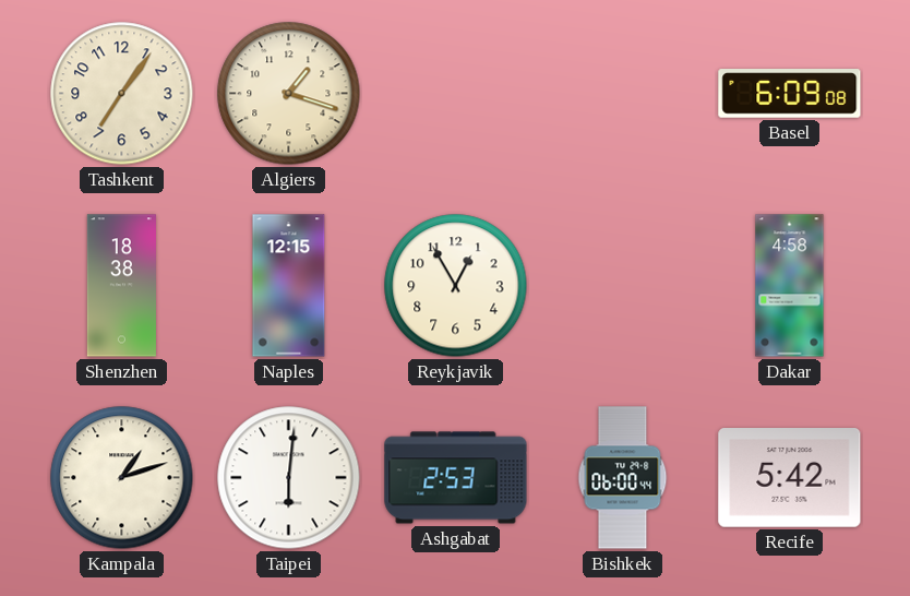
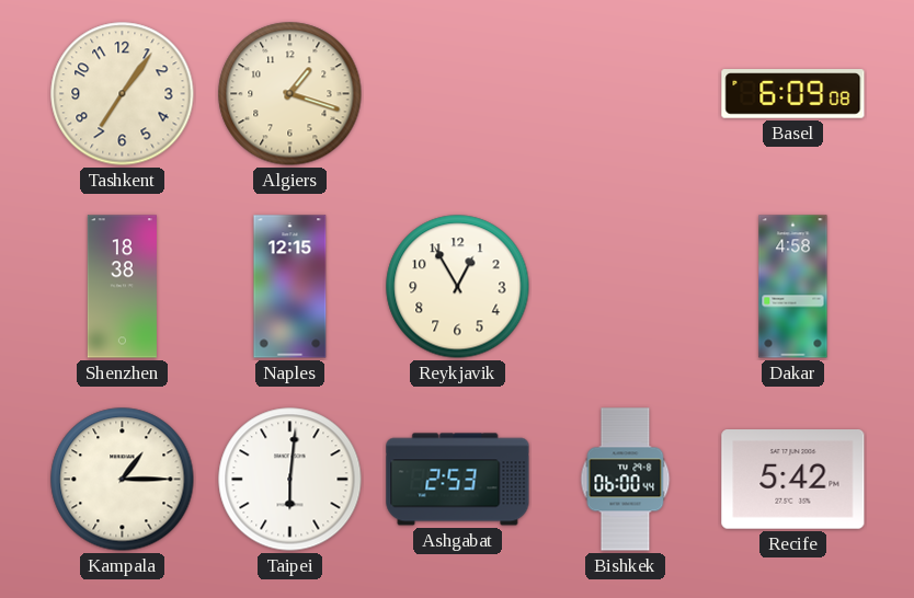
Kampala: 1:12 -> 1:15 (123, 480)
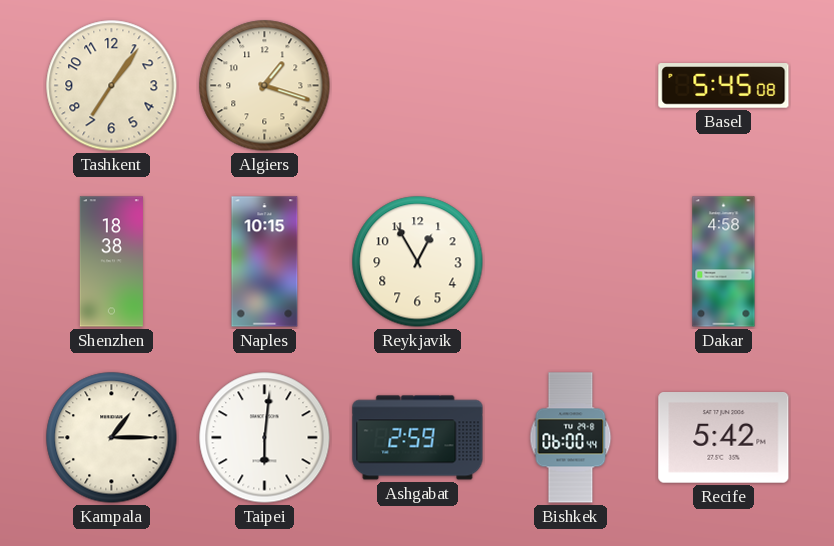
Basel: 6:09 -> 5:45 (724, 86)
Naples: 12:15 -> 10:15 (265, 262)
Ashgabat: 2:53 -> 2:59 (418, 438)
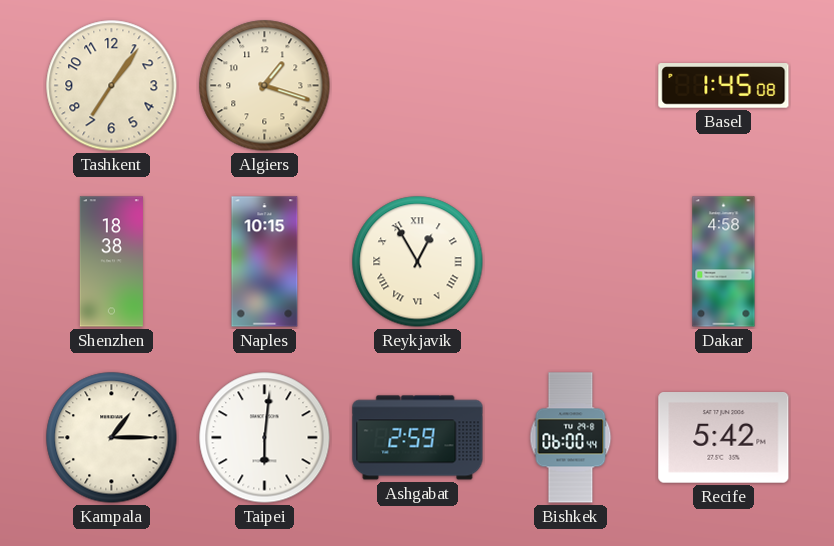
Basel: 5:45 -> 1:45 (724, 86)
Reykjavik numerals: Arabic -> Roman (418, 262)
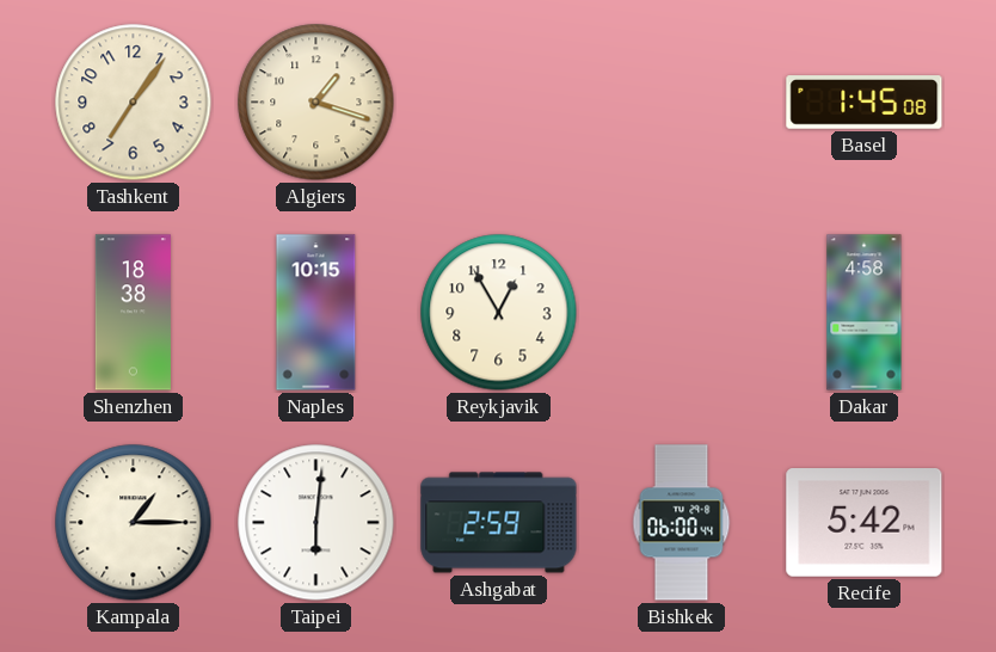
Reykjavik numerals: Roman -> Arabic (499, 313)
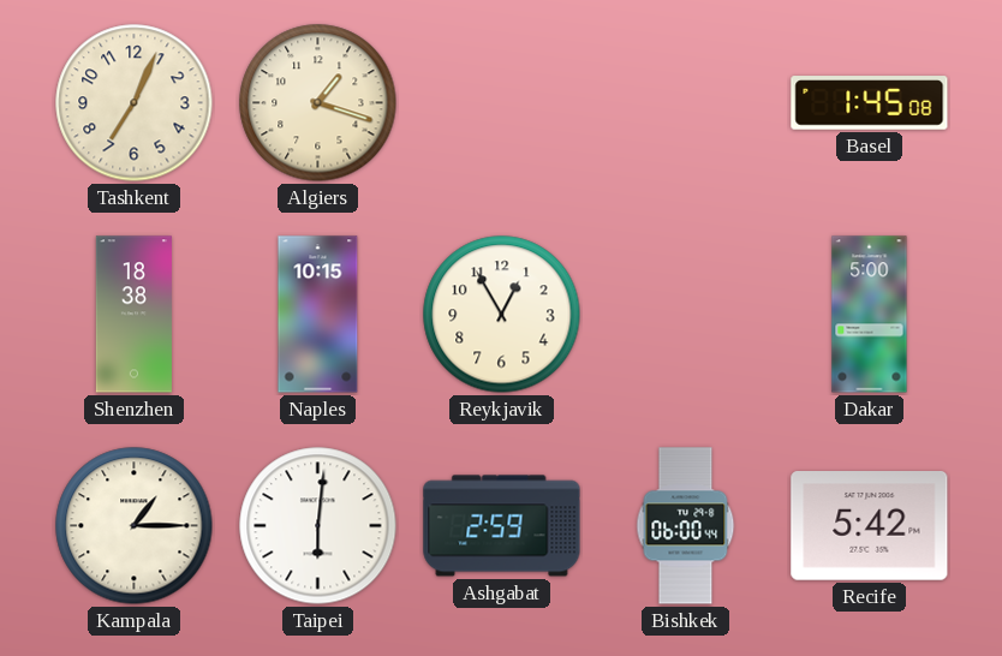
Tashkent: 7:06 -> 7:04 (135, 103)
Dakar: 4:58 -> 5:00 (870, 315)
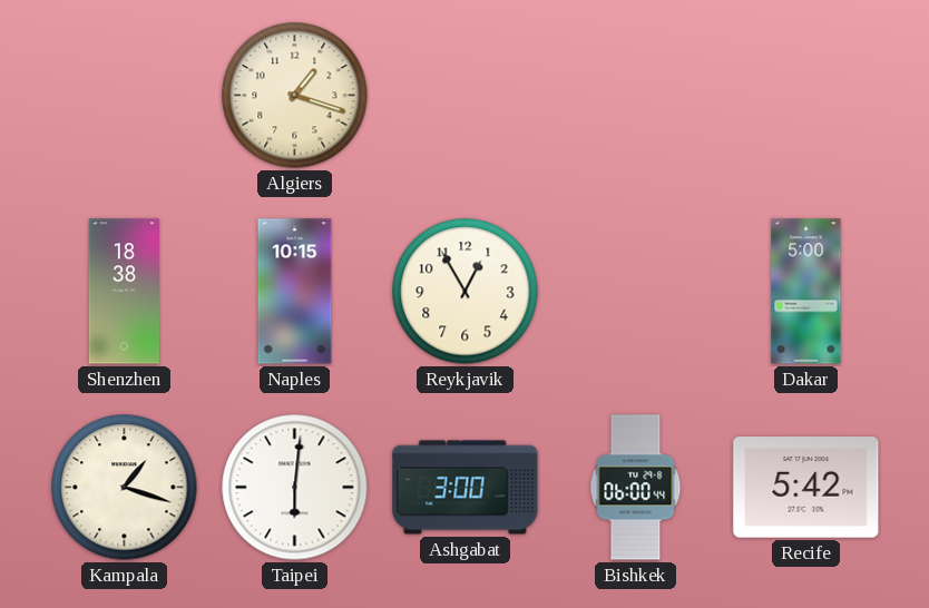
Tashkent: 7:04 -> none (135, 103)
Basel: 1:45 -> none (870, 103)
Kampala: 1:15 -> 1:18 (125, 488)
Ashgabat: 2:59 -> 3:00 (466, 488)
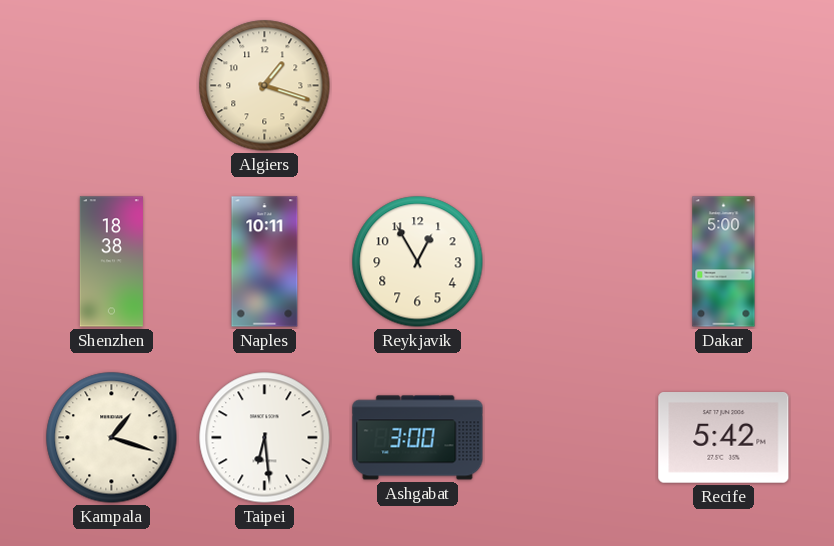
Naples: 10:15 -> 10:11 (265, 262)
Taipei: 6:01 -> 6:29 (265, 438)
Bishkek: 06:00 -> none (636, 488)
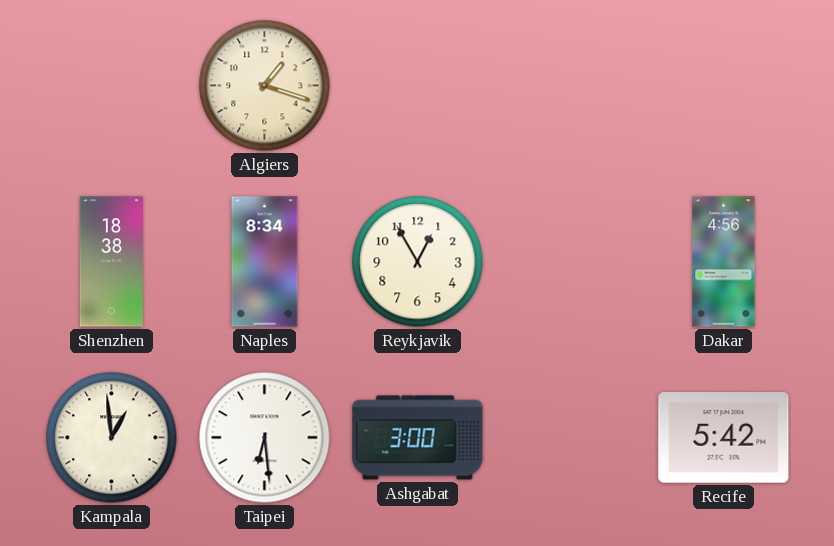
Naples: 10:11 -> 8:34 (265, 262)
Dakar: 5:00 -> 4:56 (724, 262)
Kampala: 1:18 -> 12:59 (112, 438)
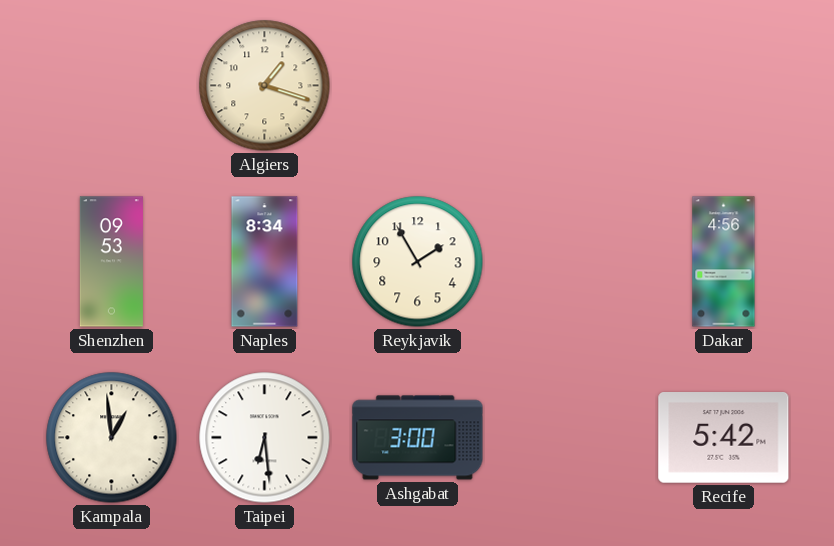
Shenzhen: 18:38 -> 09:53 (111, 262)
Reykjavik: 12:55 -> 1:55 (418, 262)
